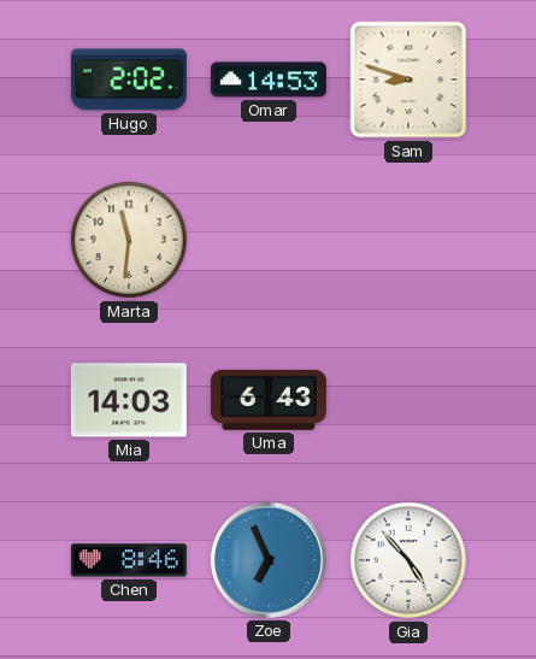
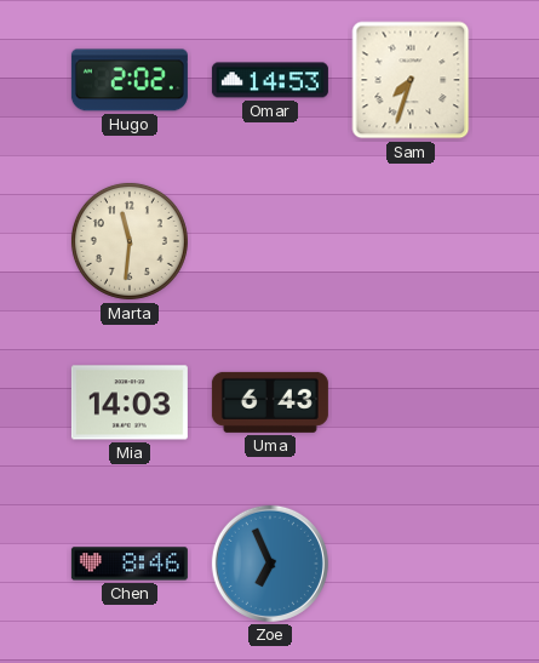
Sam: 8:48 -> 7:33 (411, 80)
Gia: 4:53 -> none (408, 560)
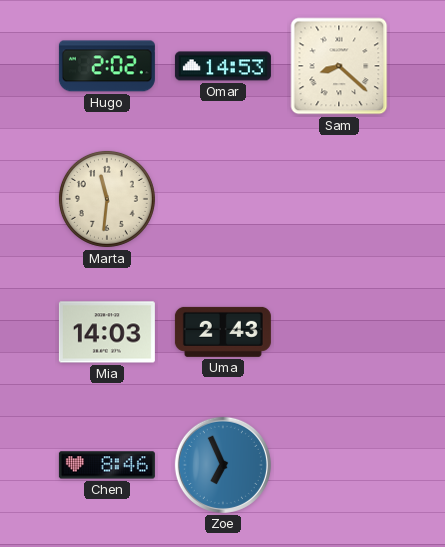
Sam: 7:33 -> 8:22 (339, 66)
Uma: 6:43 -> 2:43 (223, 332)
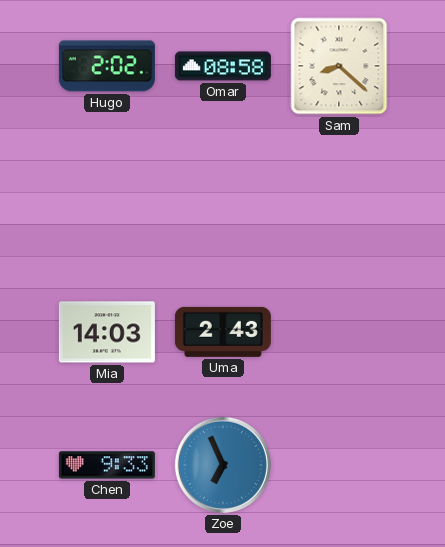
Omar: 14:53 -> 08:58 (223, 66)
Marta: 11:31 -> none (107, 199)
Chen: 8:46 -> 9:33 (107, 465)
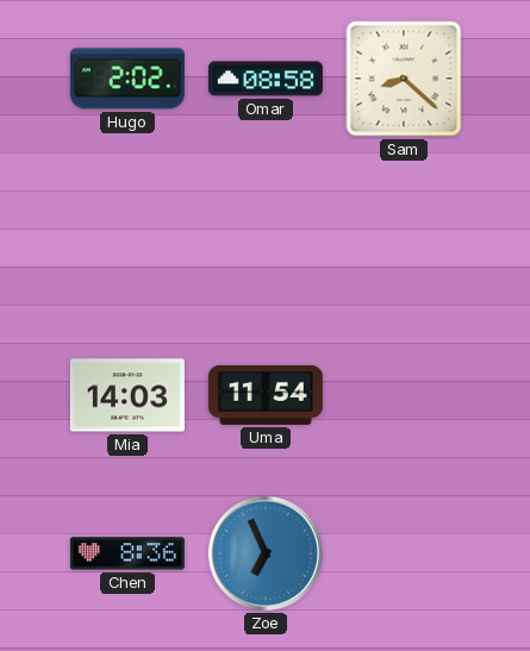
Uma: 2:43 -> 11:54 (266, 395)
Chen: 9:33 -> 8:36 (127, 553)
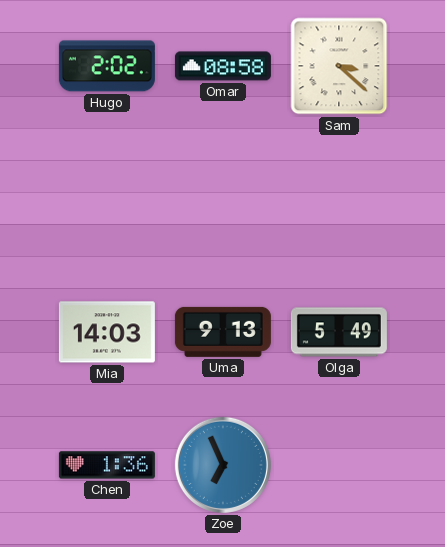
Sam: 8:22 -> 3:22 (339, 66)
Uma: 11:54 -> 9:13 (223, 332)
Olga: none -> 5:49 (339, 332)
Chen: 8:36 -> 1:36 (107, 465)
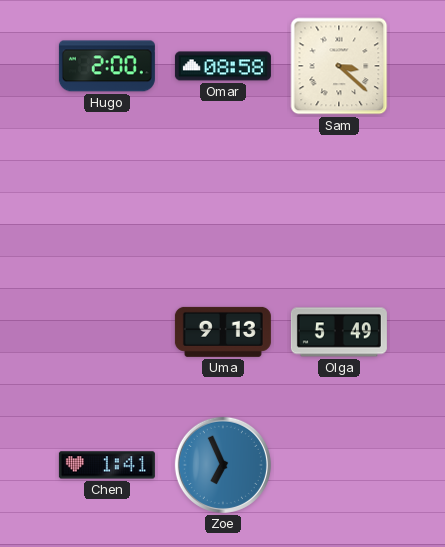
Hugo: 2:02 -> 2:00 (107, 66)
Mia: 14:03 -> none (107, 332)
Chen: 1:36 -> 1:41 (107, 465)
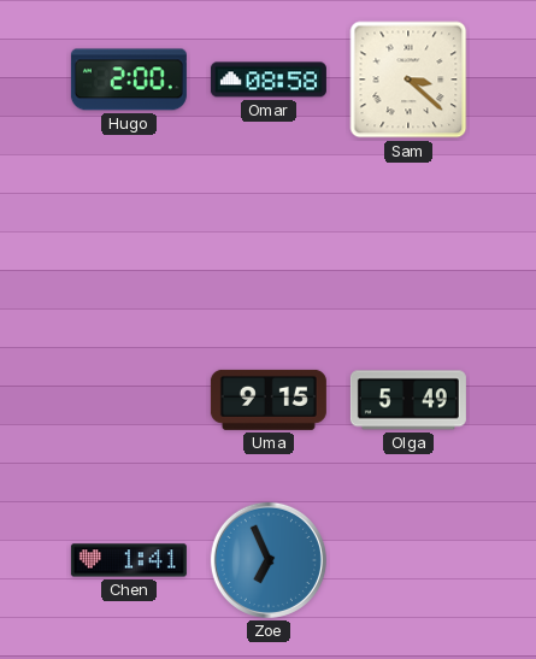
Uma: 9:13 -> 9:15 (269, 400)
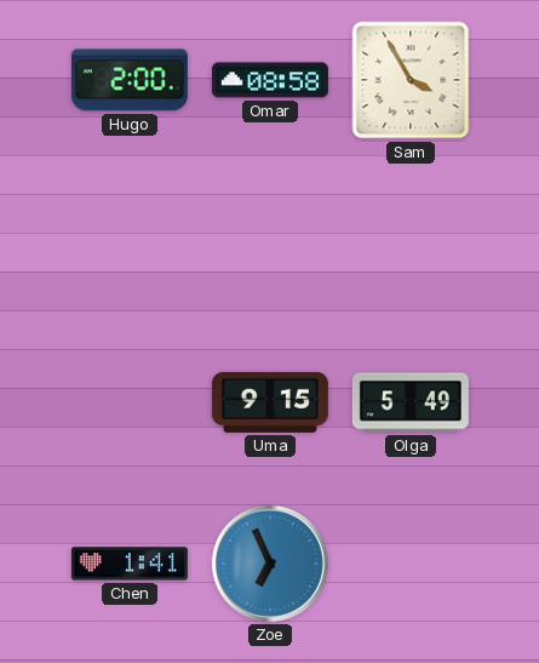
Sam: 3:22 -> 3:55 (411, 80)
